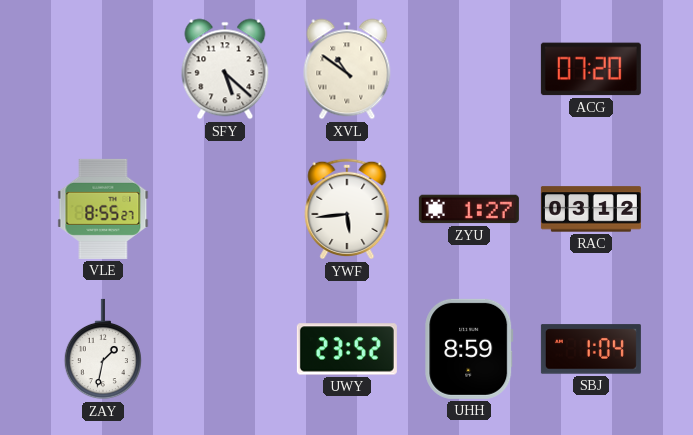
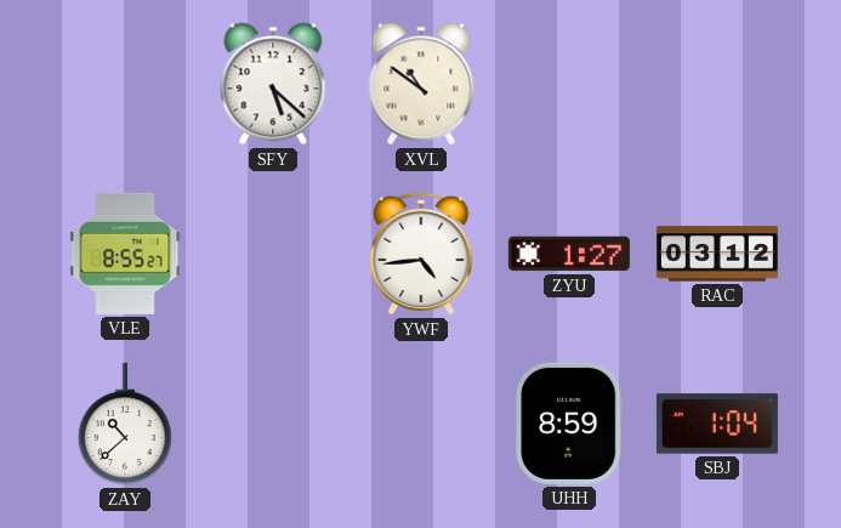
ACG: 07:20 -> none (591, 69)
YWF: 5:44 -> 4:44 (421, 254)
ZAY: 1:32 -> 10:38 (125, 424)
UWY: 23:52 -> none (347, 349)
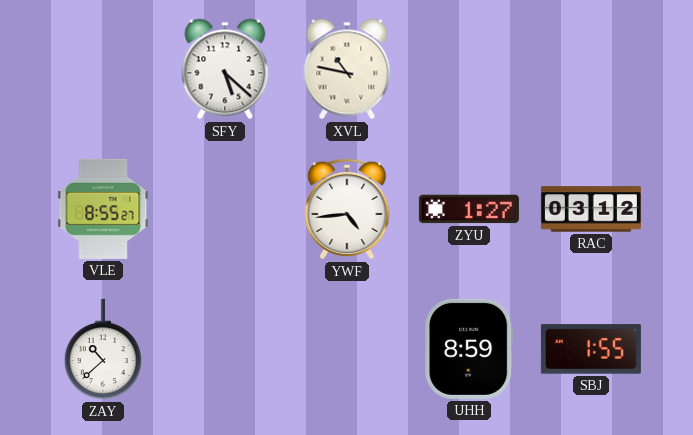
XVL: 10:51 -> 10:47 (347, 69)
SBJ: 1:04 -> 1:55 (591, 349)
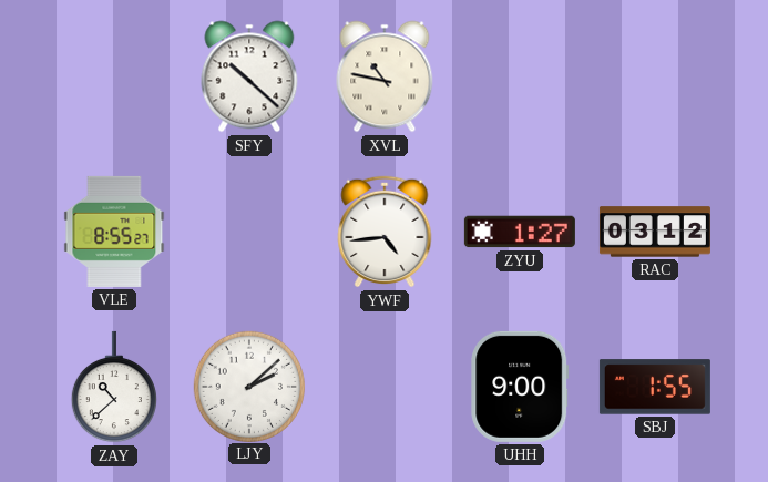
SFY: 5:22 -> 10:22 (249, 76)
LJY: none -> 2:08 (248, 386)
UHH: 8:59 -> 9:00 (520, 387)
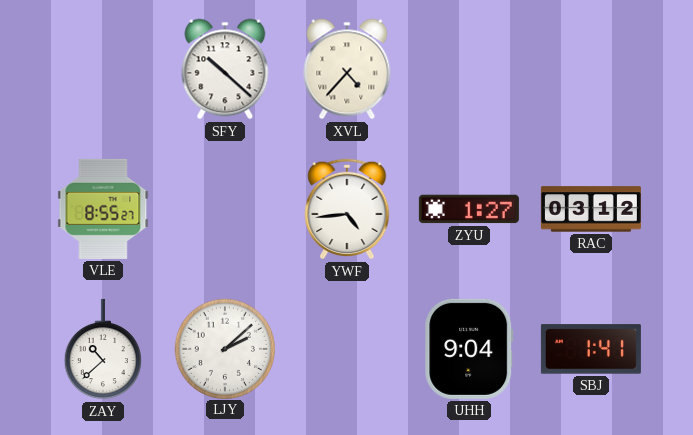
XVL: 10:47 -> 4:37 (347, 69)
UHH: 9:00 -> 9:04 (469, 349)
SBJ: 1:55 -> 1:41 (591, 349)
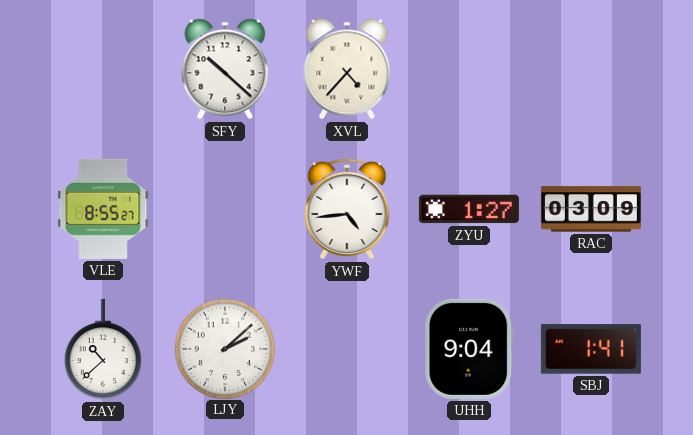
RAC: 03:12 -> 03:09 (591, 209)
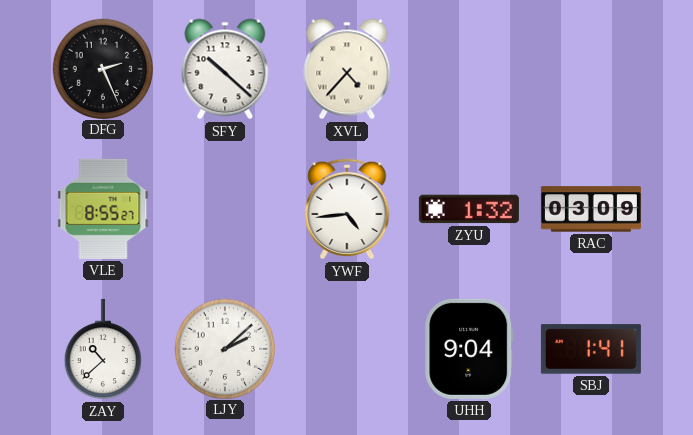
DFG: none -> 2:26 (102, 68)
ZYU: 1:27 -> 1:32 (469, 209)
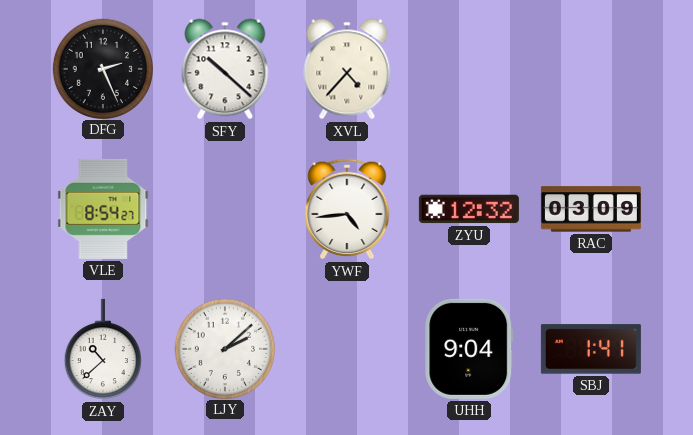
VLE: 8:55 -> 8:54 (103, 209)
ZYU: 1:32 -> 12:32 (469, 209)
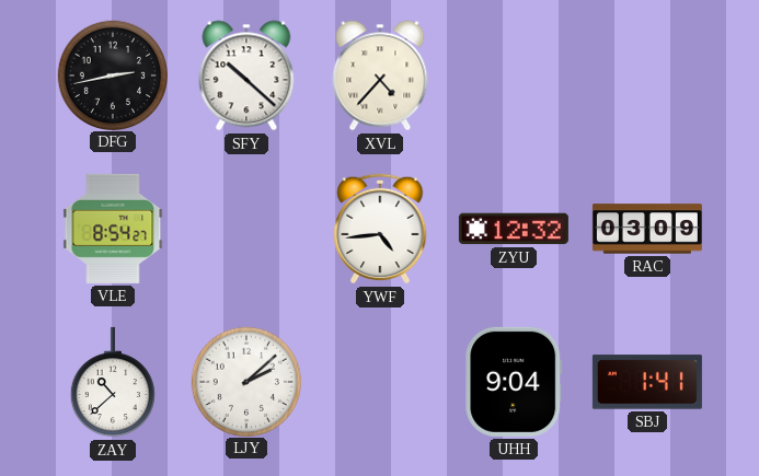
DFG: 2:26 -> 2:43 (112, 74)
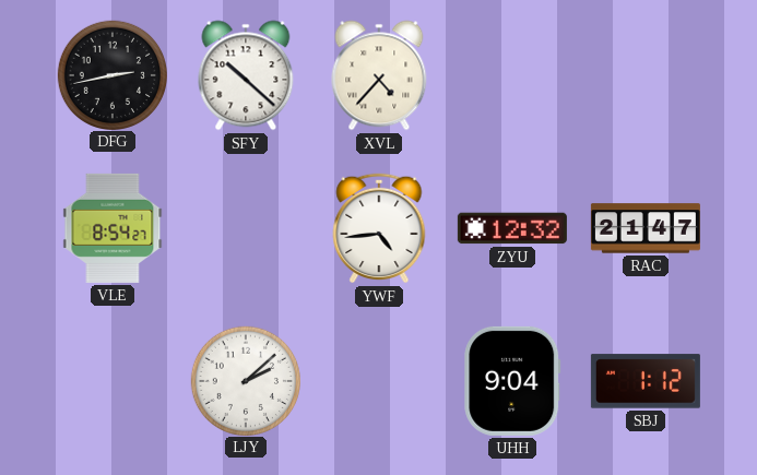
RAC: 03:09 -> 21:47 (646, 228)
ZAY: 10:38 -> none (113, 382)
SBJ: 1:41 -> 1:12 (646, 381)
